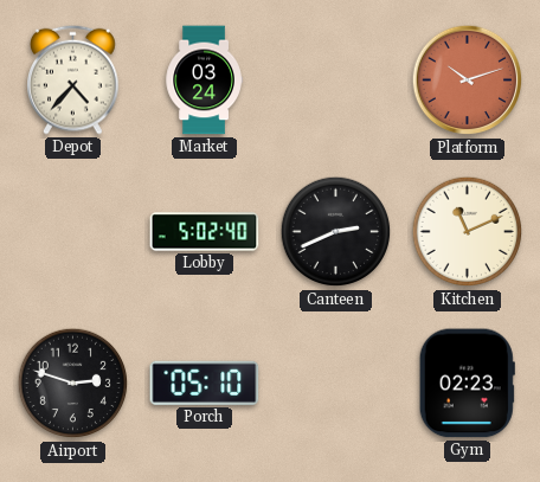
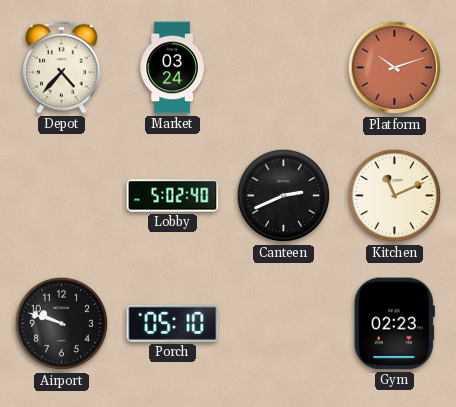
Airport: 2:48 -> 9:48 (62, 324)
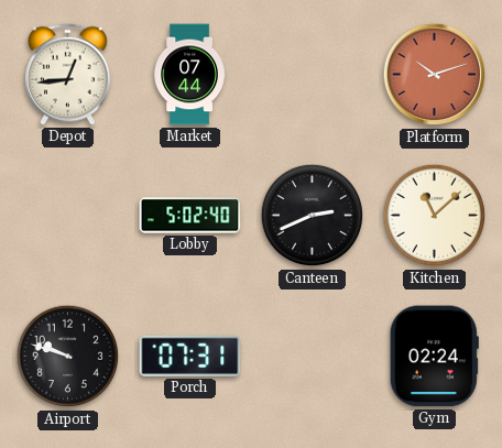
Depot: 4:37 -> 12:44 (68, 74)
Market: 03:24 -> 07:44 (189, 75)
Kitchen: 11:11 -> 11:08 (435, 216)
Porch: 05:10 -> 07:31 (190, 356)
Gym: 02:23 -> 02:24 (434, 357)
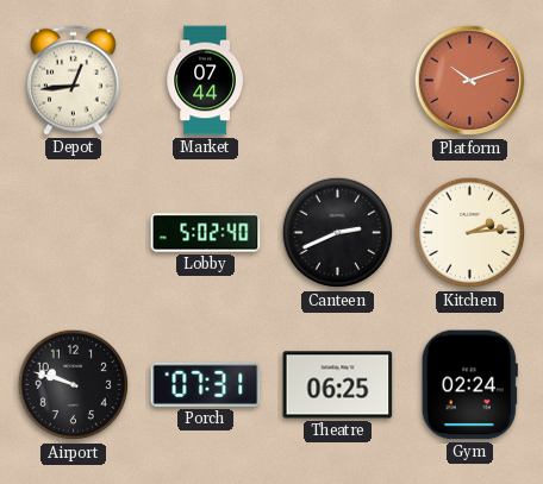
Kitchen: 11:08 -> 2:14 (470, 233)
Theatre: none -> 06:25 (338, 385)
